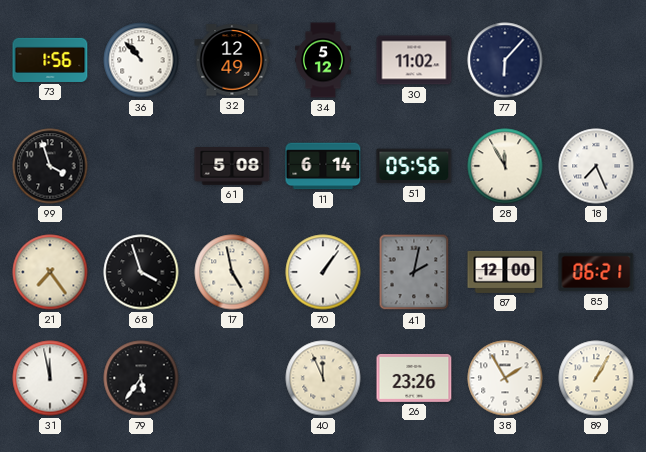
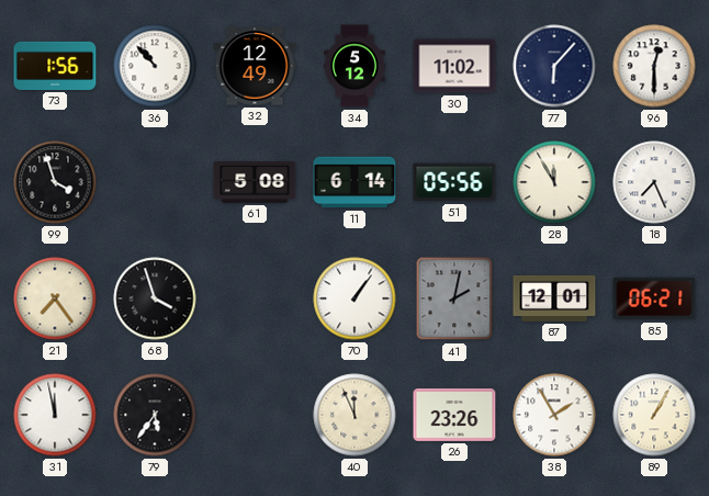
96: none -> 12:30 (654, 66)
17: 4:58 -> none (232, 272)
87: 12:00 -> 12:01 (554, 298)
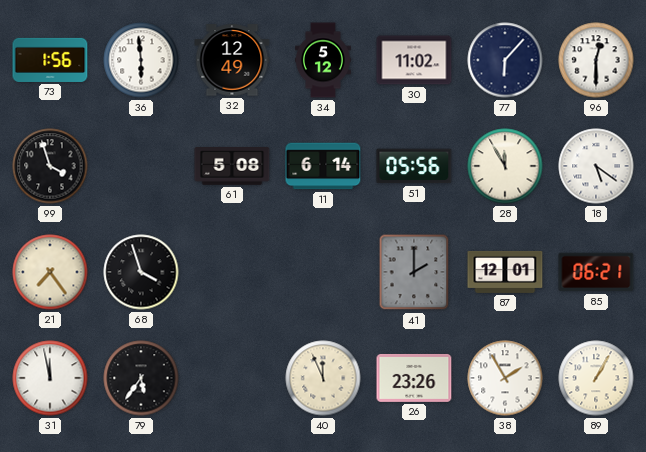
36: 10:53 -> 5:59 (141, 60)
18: 7:26 -> 5:21 (596, 166)
70: 1:06 -> none (354, 298)
41: 2:02 -> 2:00 (414, 272)
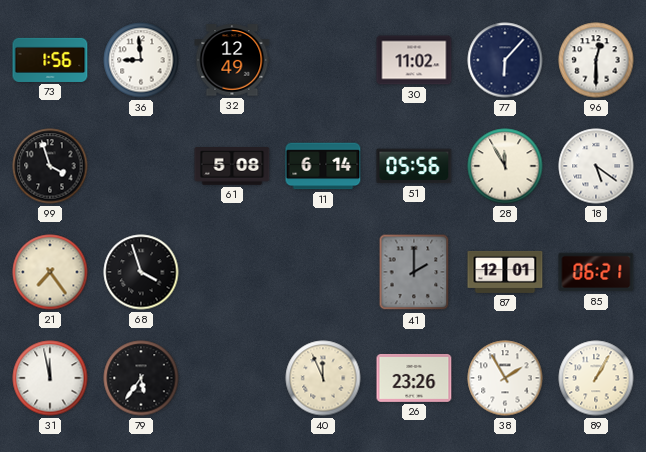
36: 5:59 -> 8:59 (141, 60)
34: 5:12 -> none (323, 60)
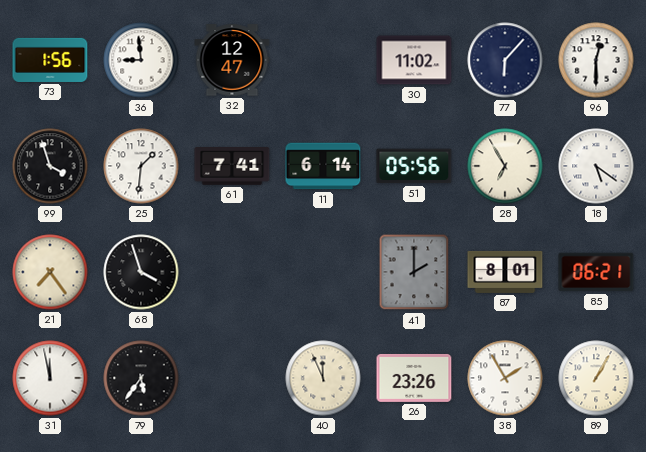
32: 12:49 -> 12:47 (232, 60)
25: none -> 1:31 (141, 166)
61: 5:08 -> 7:41 (232, 167)
28: 11:55 -> 6:55 (505, 166)
87: 12:01 -> 8:01 (505, 272)
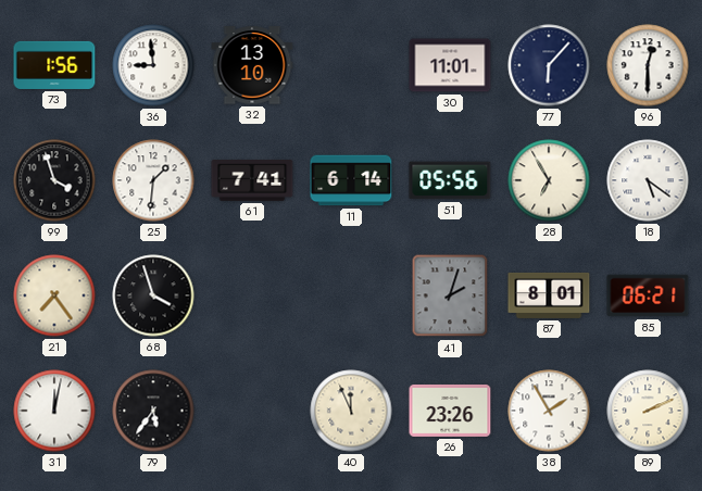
32: 12:47 -> 13:10 (252, 65)
30: 11:02 -> 11:01 (450, 65)
41: 2:00 -> 2:03 (450, 295)
31: 11:58 -> 12:02 (54, 411)
89: 1:05 -> 2:11 (648, 411)
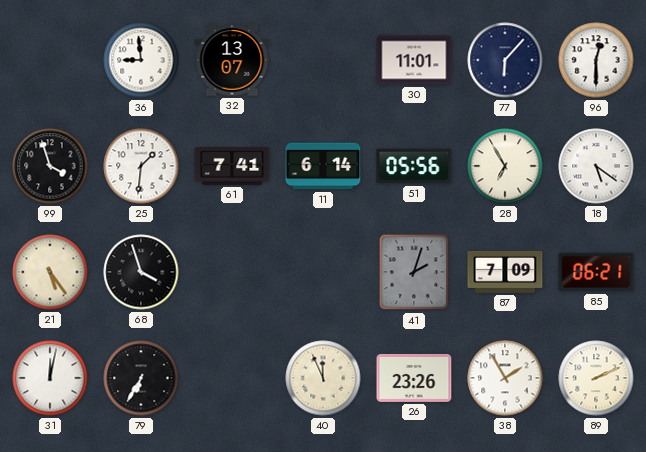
73: 1:56 -> none (54, 65)
32: 13:10 -> 13:07 (232, 60)
21: 7:24 -> 5:24 (50, 272)
87: 8:01 -> 7:09 (505, 272)
79: 5:36 -> 6:35 (141, 378)
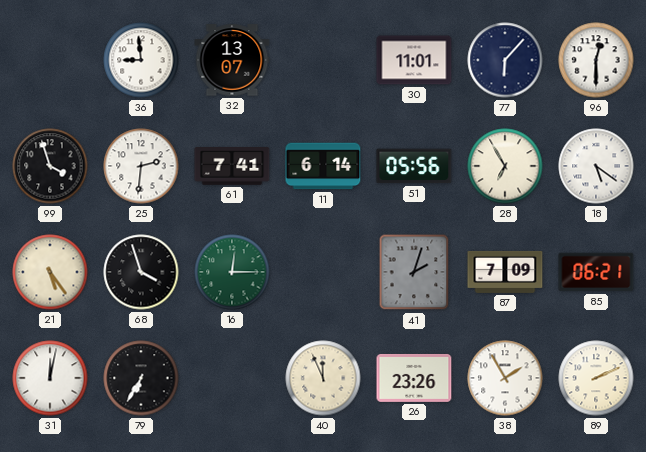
25: 1:31 -> 2:31 (141, 166)
16: none -> 12:15 (232, 272)
